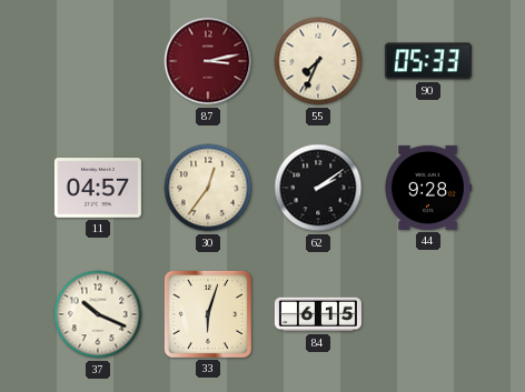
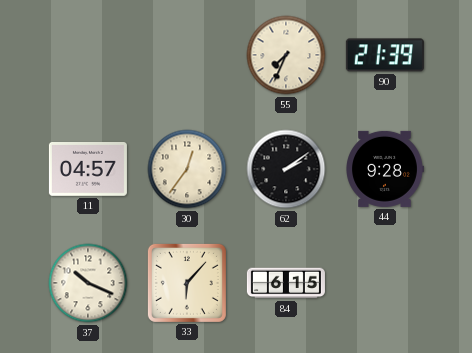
87: 3:13 -> none (208, 61)
90: 05:33 -> 21:39 (385, 55)
33: 6:03 -> 6:07 (187, 283)
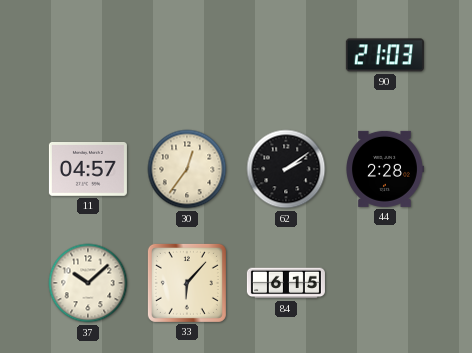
55: 7:34 -> none (286, 55)
90: 21:39 -> 21:03 (385, 55)
44: 9:28 -> 2:28 (385, 169)
37: 10:19 -> 10:08 (88, 283)
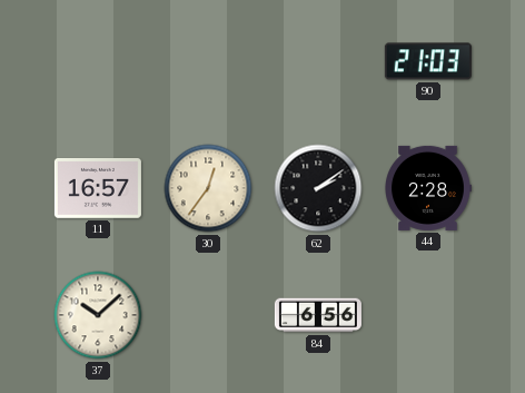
11: 04:57 -> 16:57 (98, 189)
33: 6:07 -> none (187, 283)
84: 6:15 -> 6:56 (318, 315)
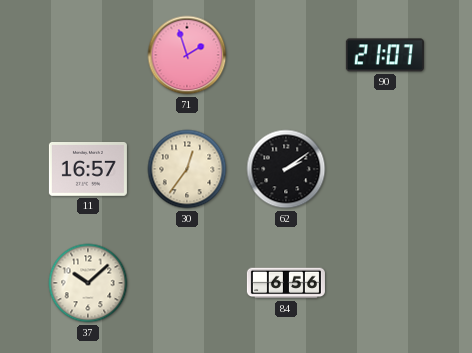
71: none -> 1:57 (187, 55)
90: 21:03 -> 21:07 (385, 55)
44: 2:28 -> none (428, 188)
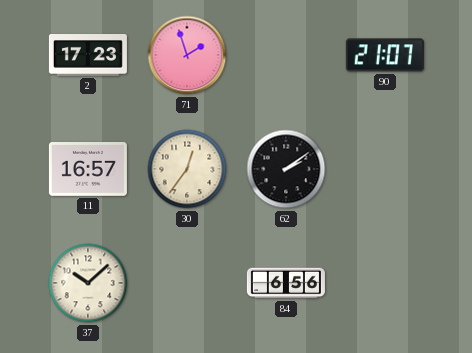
2: none -> 17:23 (88, 55)
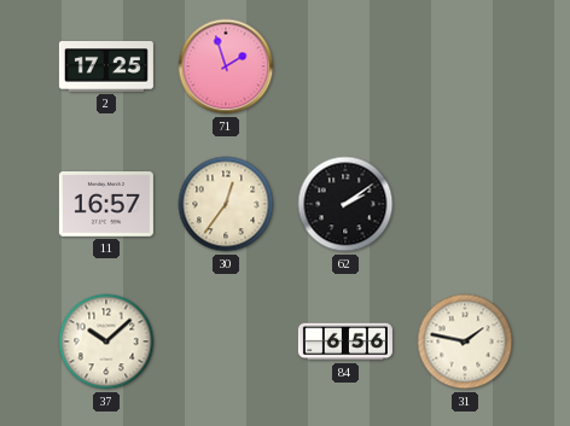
2: 17:23 -> 17:25 (106, 66)
90: 21:07 -> none (385, 55)
31: none -> 1:47 (465, 342)
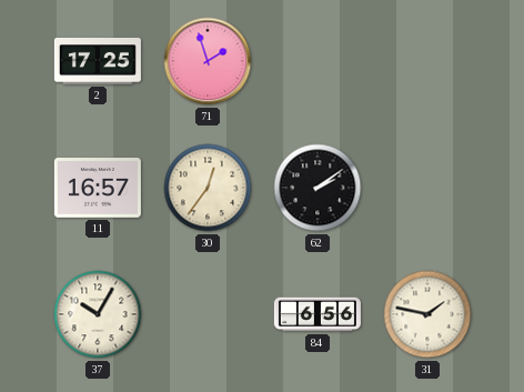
37: 10:08 -> 10:05 (98, 314)
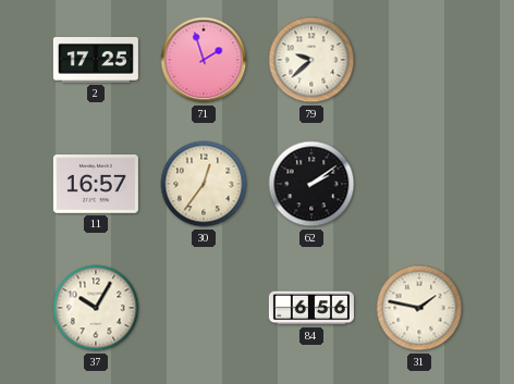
79: none -> 9:38 (311, 60)
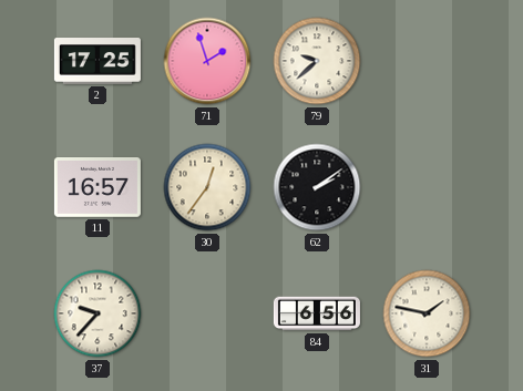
37: 10:05 -> 9:37 (98, 313)
